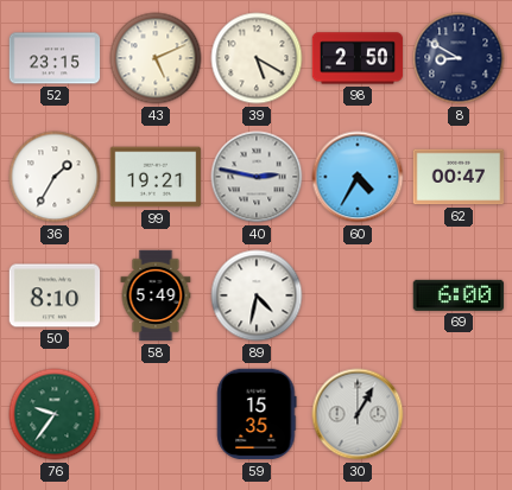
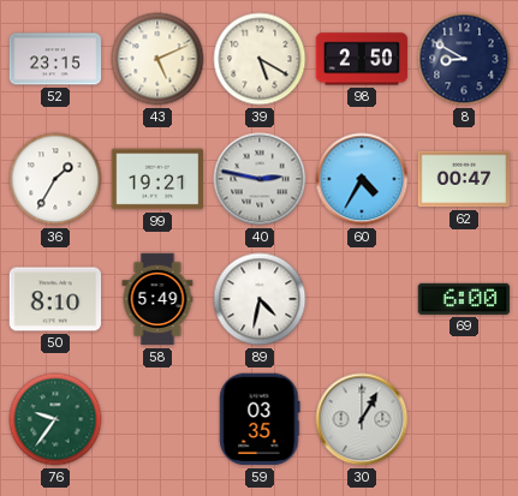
59: 15:35 -> 03:35 (260, 419)
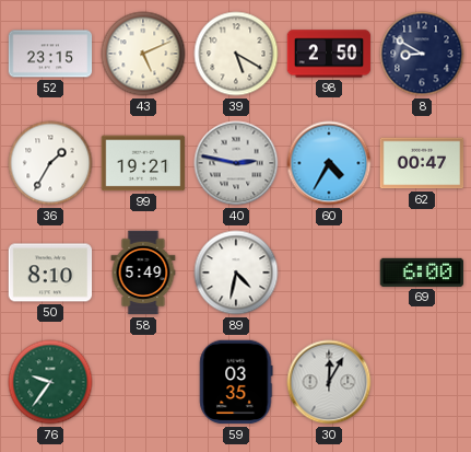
30: 1:05 -> 12:05 (329, 382)
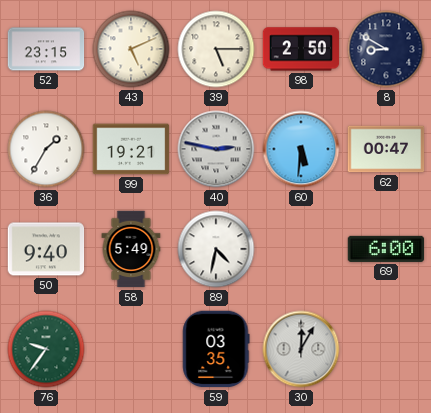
39: 5:20 -> 5:15 (216, 49)
60: 4:35 -> 5:31 (301, 149)
50: 8:10 -> 9:40 (46, 249)
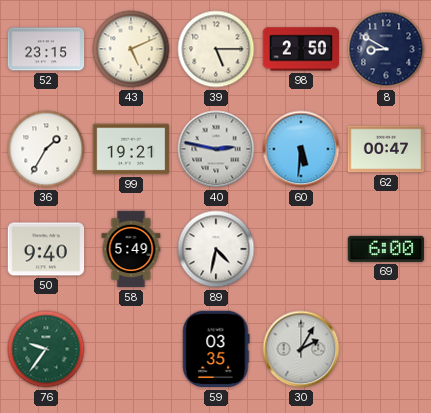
30: 12:05 -> 2:05 (301, 349)
